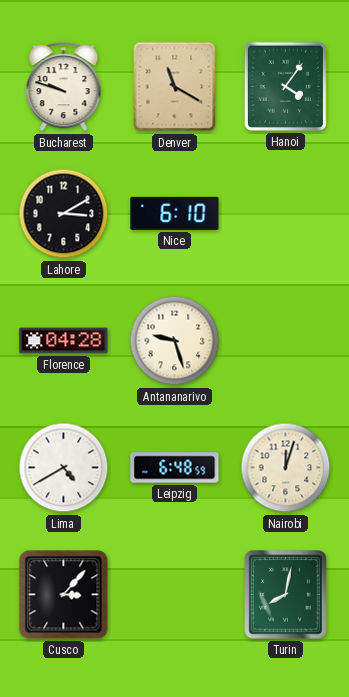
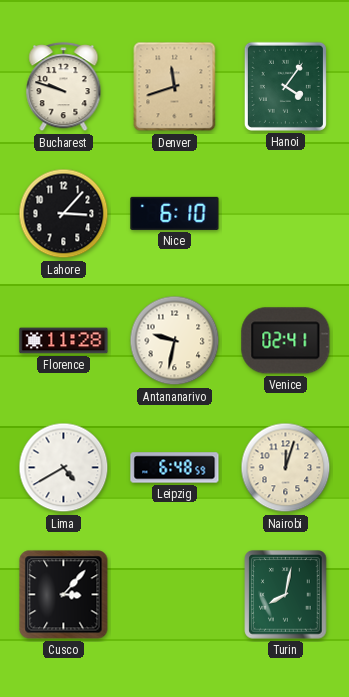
Denver: 11:20 -> 11:42 (175, 87)
Lahore: 3:10 -> 3:07 (64, 214)
Florence: 04:28 -> 11:28 (64, 341)
Antananarivo: 9:27 -> 9:32 (175, 341)
Venice: none -> 02:41 (286, 341)
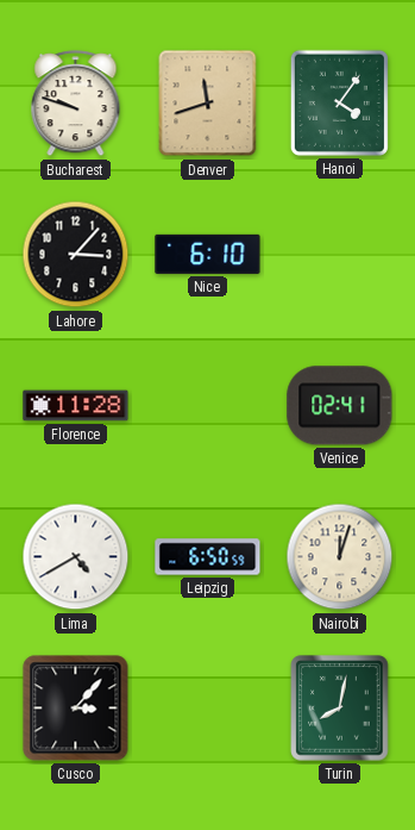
Antananarivo: 9:32 -> none (175, 341)
Leipzig: 6:48 -> 6:50 (208, 557)
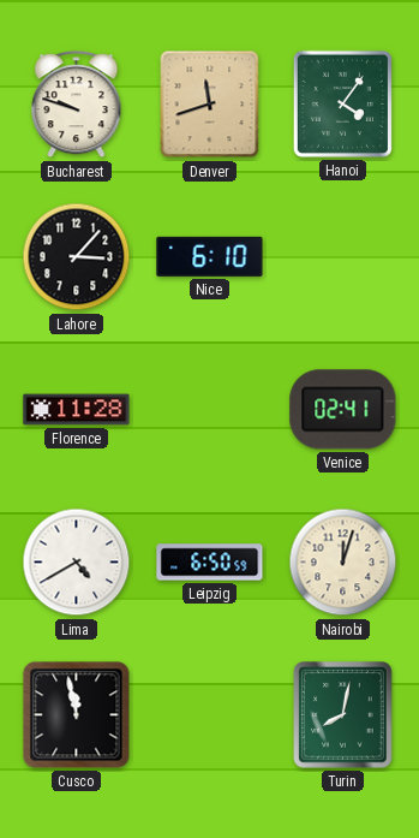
Cusco: 3:07 -> 11:58 (77, 715)
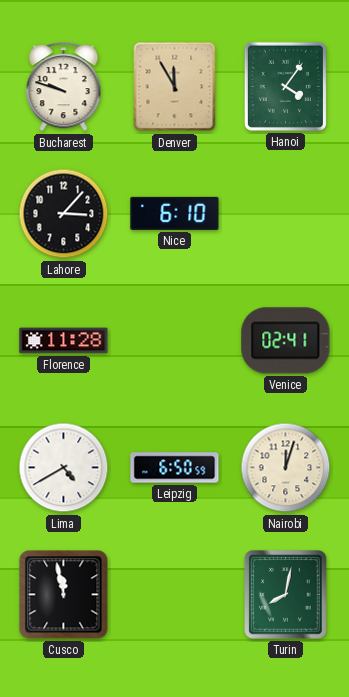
Denver: 11:42 -> 11:55 (175, 87)
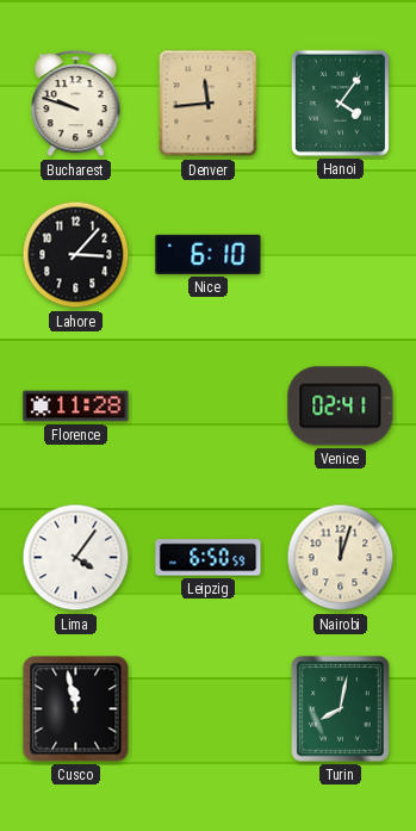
Denver: 11:55 -> 11:44 (209, 104)
Lima: 4:40 -> 4:06 (76, 558)
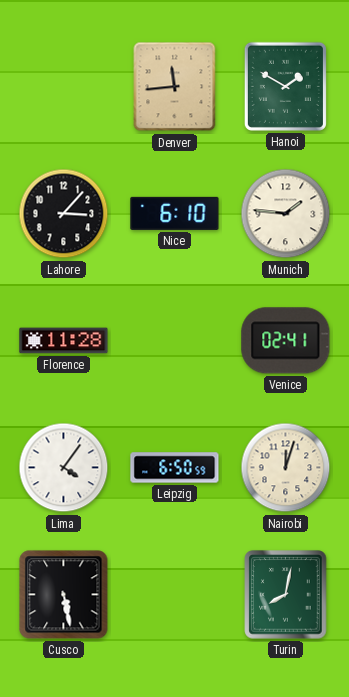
Bucharest: 9:48 -> none (76, 104)
Hanoi: 4:06 -> 1:50 (285, 86)
Munich: none -> 1:46 (286, 214)
Cusco: 11:58 -> 5:28 (64, 595)
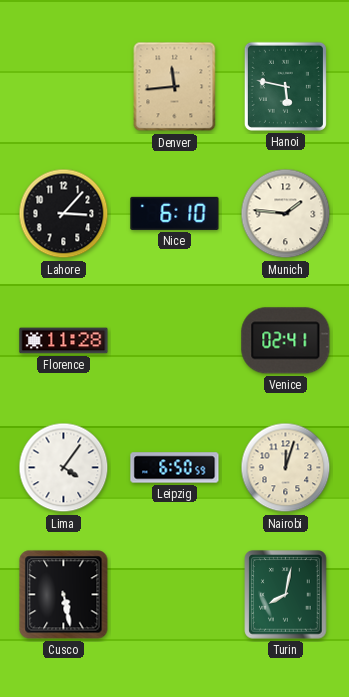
Hanoi: 1:50 -> 5:47 (285, 86)
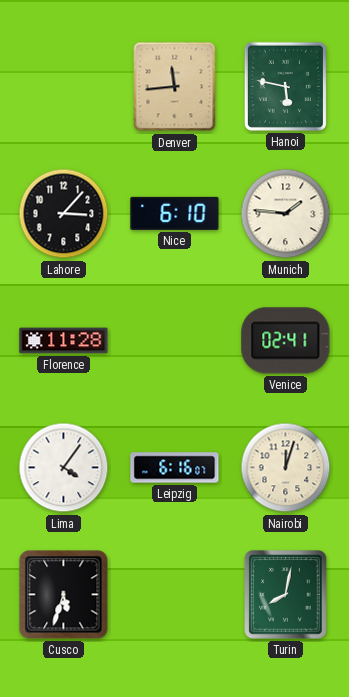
Leipzig: 6:50 -> 6:16 (175, 468)
Cusco: 5:28 -> 5:33 (64, 595)
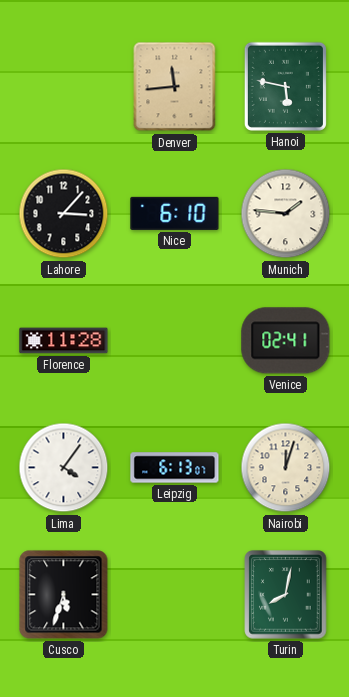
Leipzig: 6:16 -> 6:13 (175, 468)
